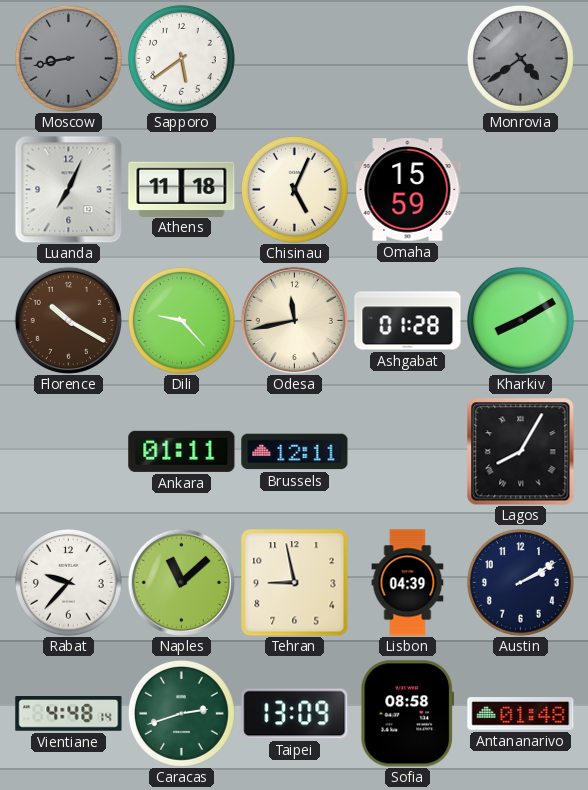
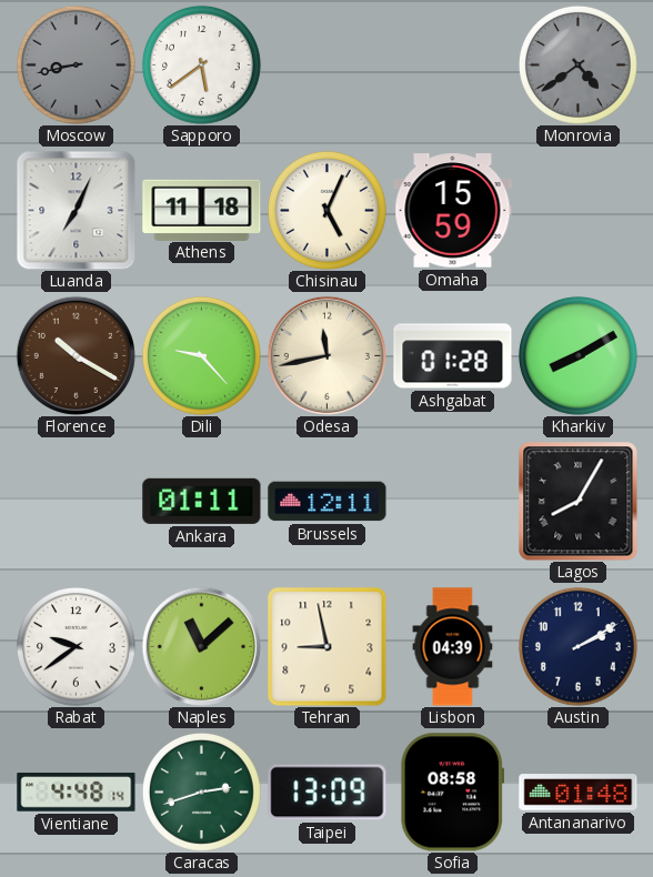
Rabat: 9:37 -> 9:39 (76, 646)
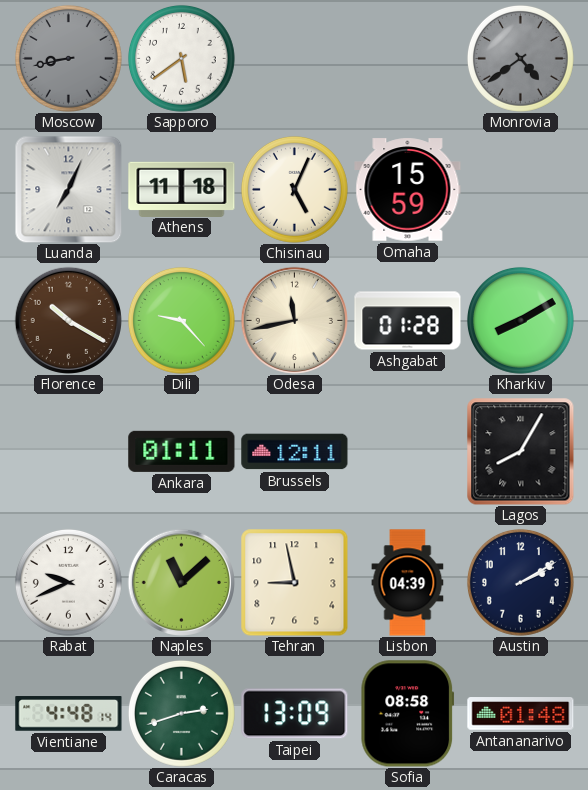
Rabat: 9:39 -> 9:41 (68, 582)
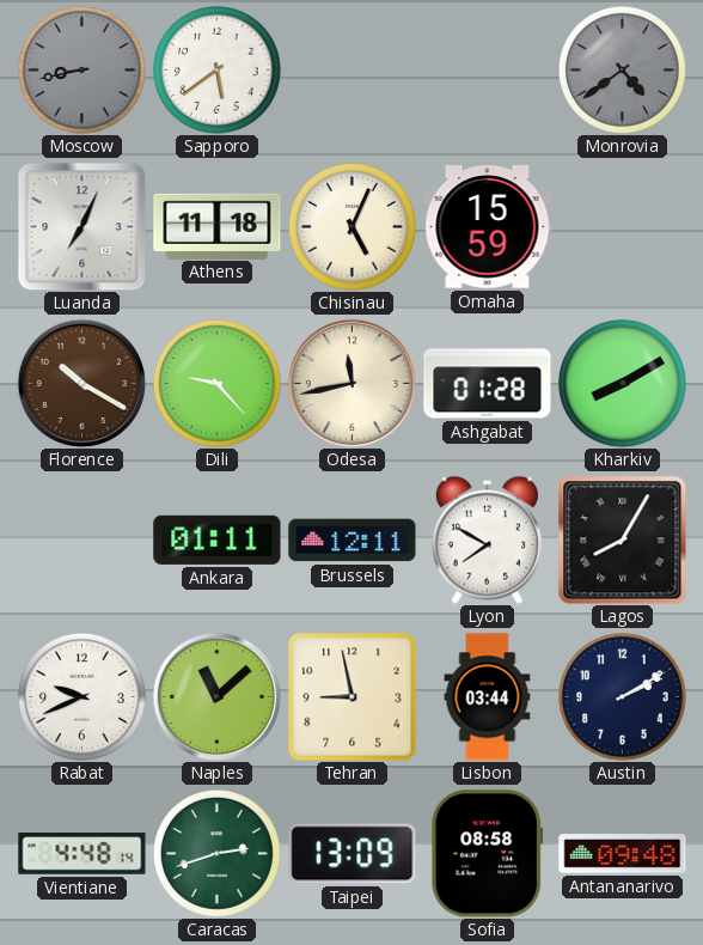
Lyon: none -> 7:50 (487, 539)
Lisbon: 04:39 -> 03:44 (488, 697)
Antananarivo: 01:48 -> 09:48 (623, 854)
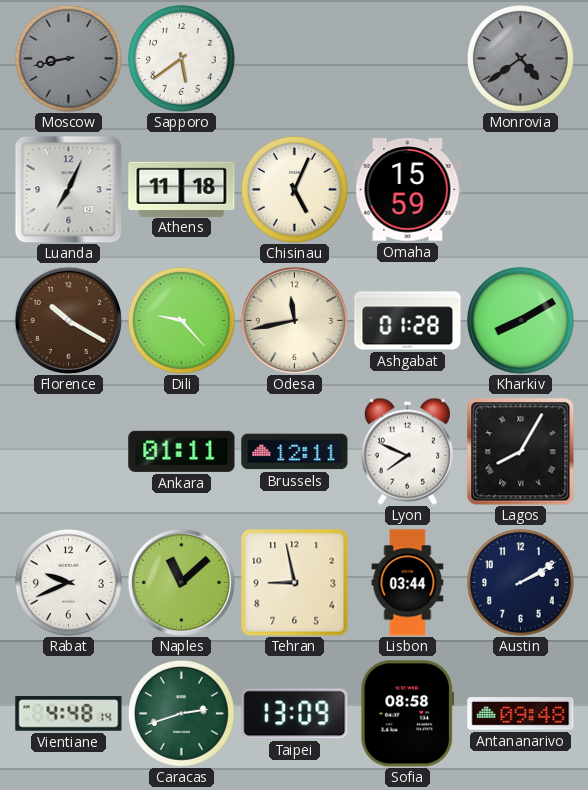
Lyon: 7:50 -> 7:49 (407, 451)
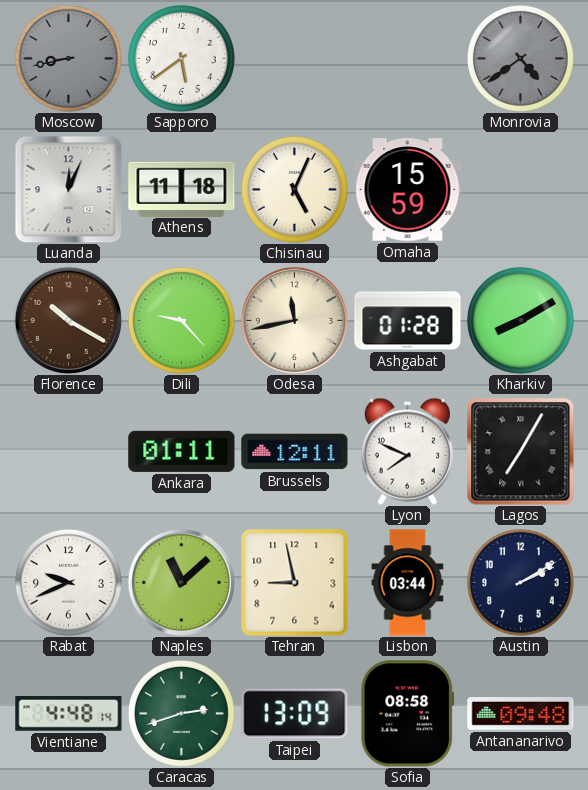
Luanda: 7:04 -> 12:04 (68, 189)
Lagos: 8:05 -> 7:05 (521, 452)
